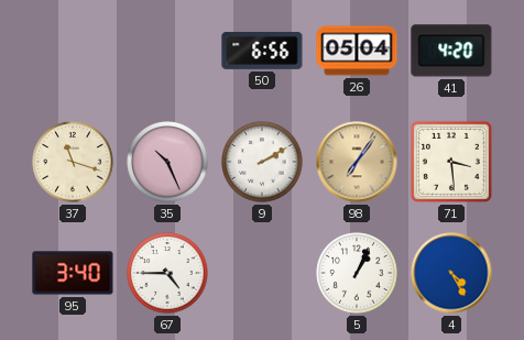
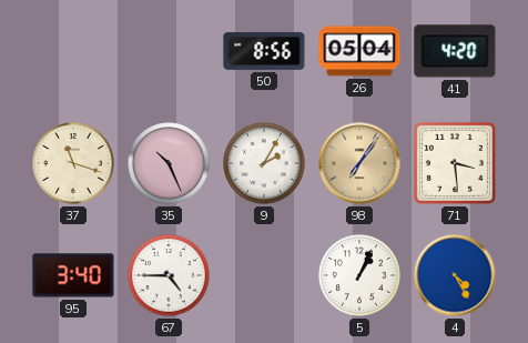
50: 6:56 -> 8:56 (264, 51)
9: 2:10 -> 2:05 (264, 163)
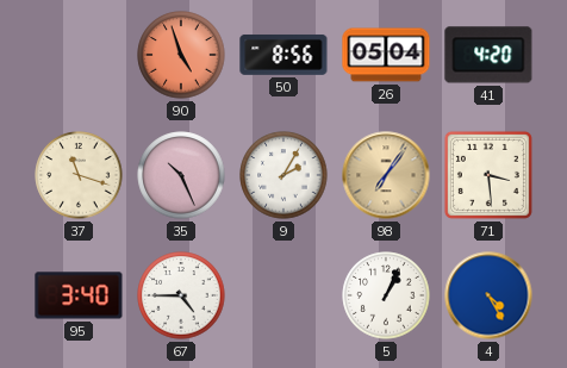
90: none -> 4:57 (181, 55)
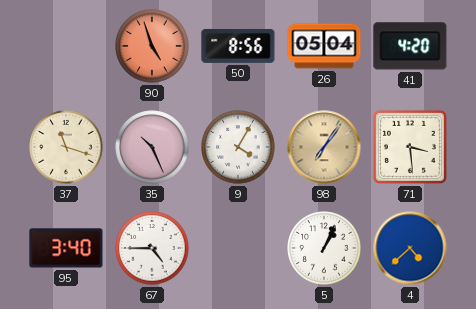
9: 2:05 -> 4:05 (238, 147)
4: 4:25 -> 4:38 (410, 248)
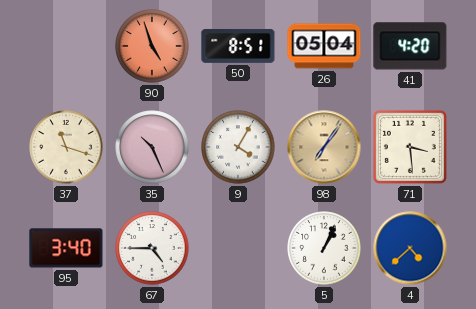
50: 8:56 -> 8:51 (238, 46)
